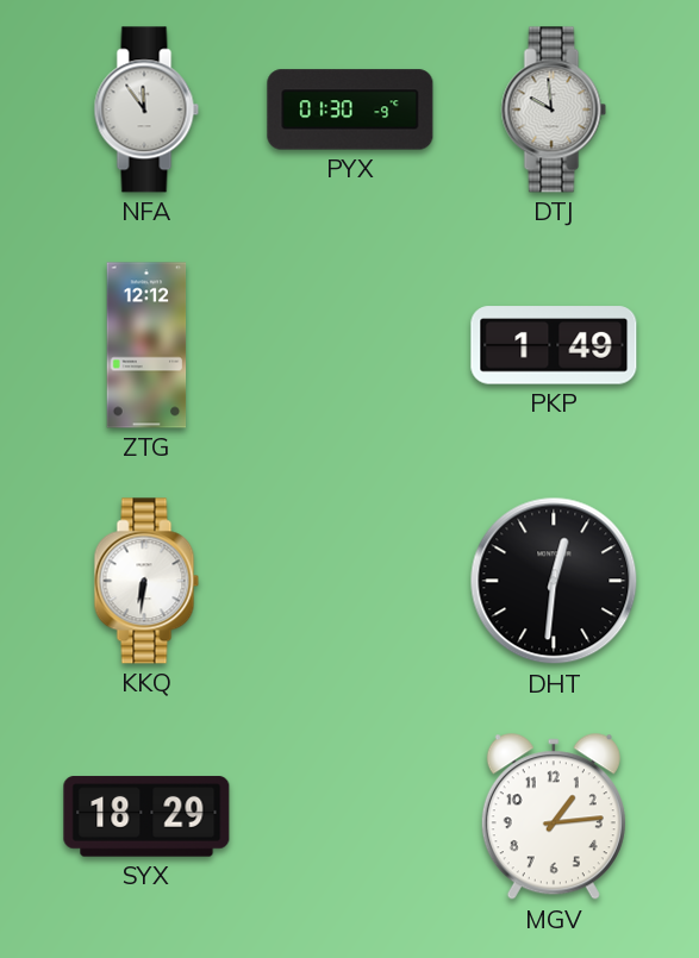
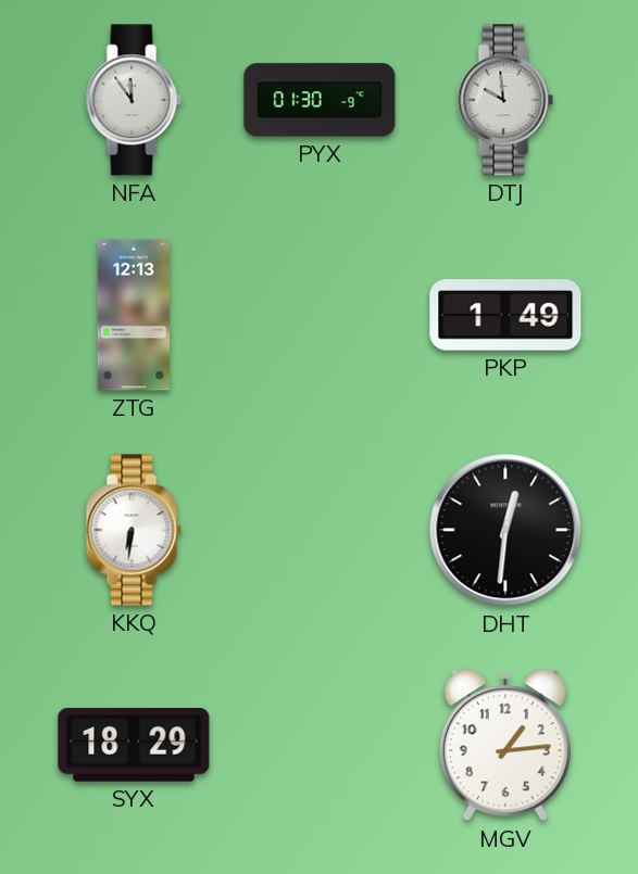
ZTG: 12:12 -> 12:13 (134, 315)
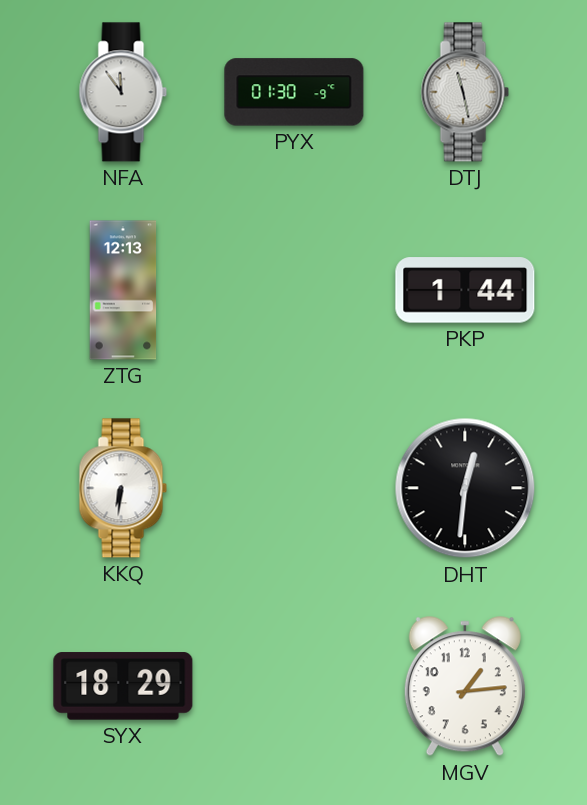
DTJ: 9:59 -> 11:28 (465, 92)
PKP: 1:49 -> 1:44 (465, 290)
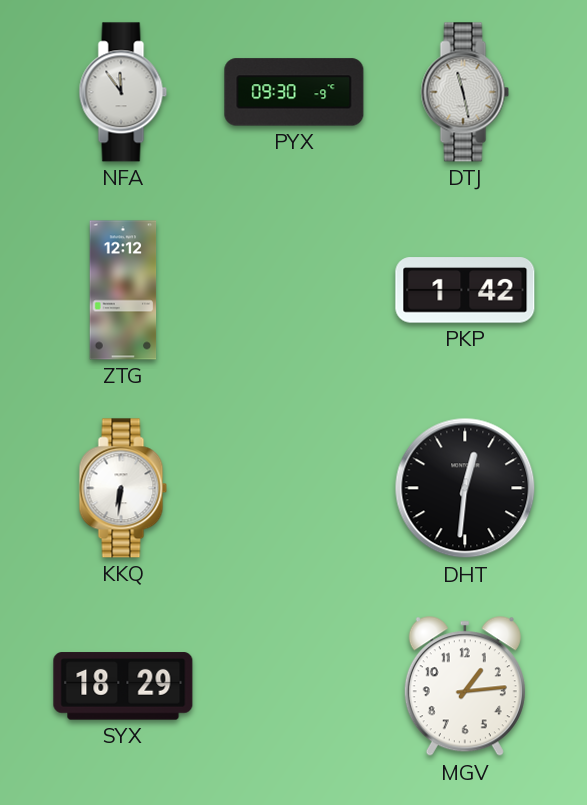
PYX: 01:30 -> 09:30 (294, 92)
ZTG: 12:13 -> 12:12 (123, 290)
PKP: 1:44 -> 1:42 (465, 290)
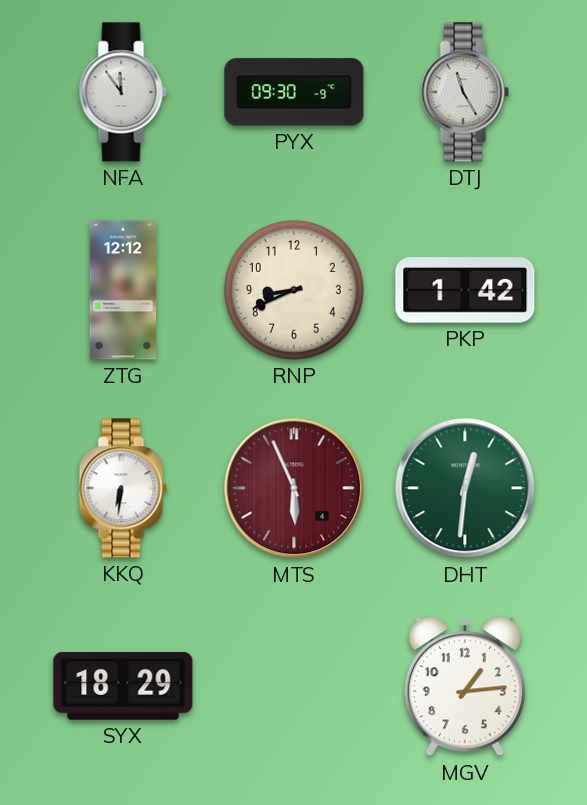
DTJ: 11:28 -> 11:25 (465, 92)
RNP: none -> 8:41 (295, 291)
MTS: none -> 5:56 (294, 488)
DHT dial: black -> green (465, 488)
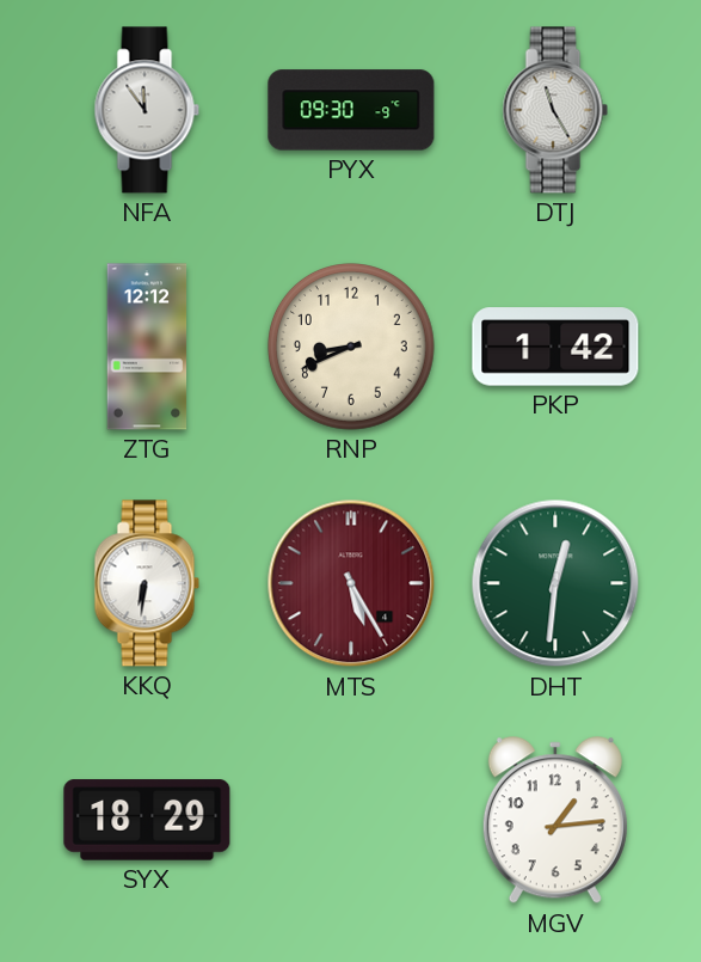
MTS: 5:56 -> 5:25 (351, 583)
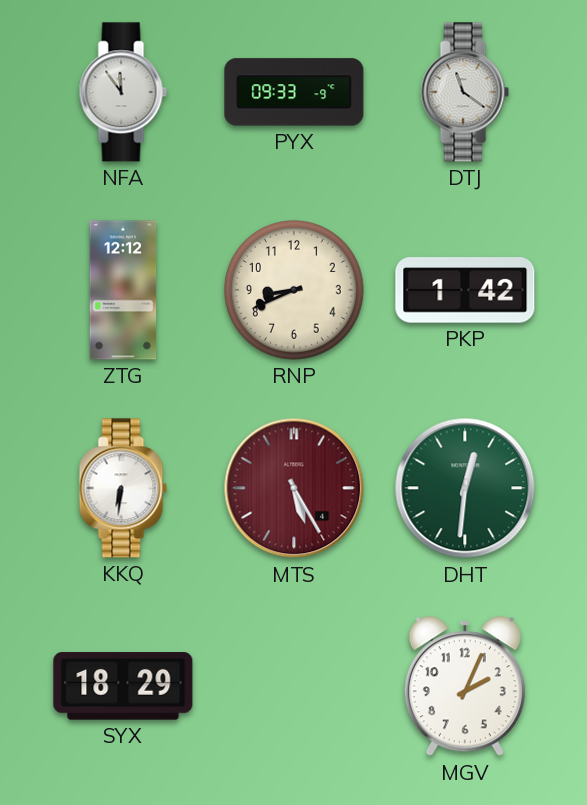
PYX: 09:30 -> 09:33 (294, 92)
DTJ: 11:25 -> 11:21 (465, 92)
MGV: 1:14 -> 2:04 (465, 687)
